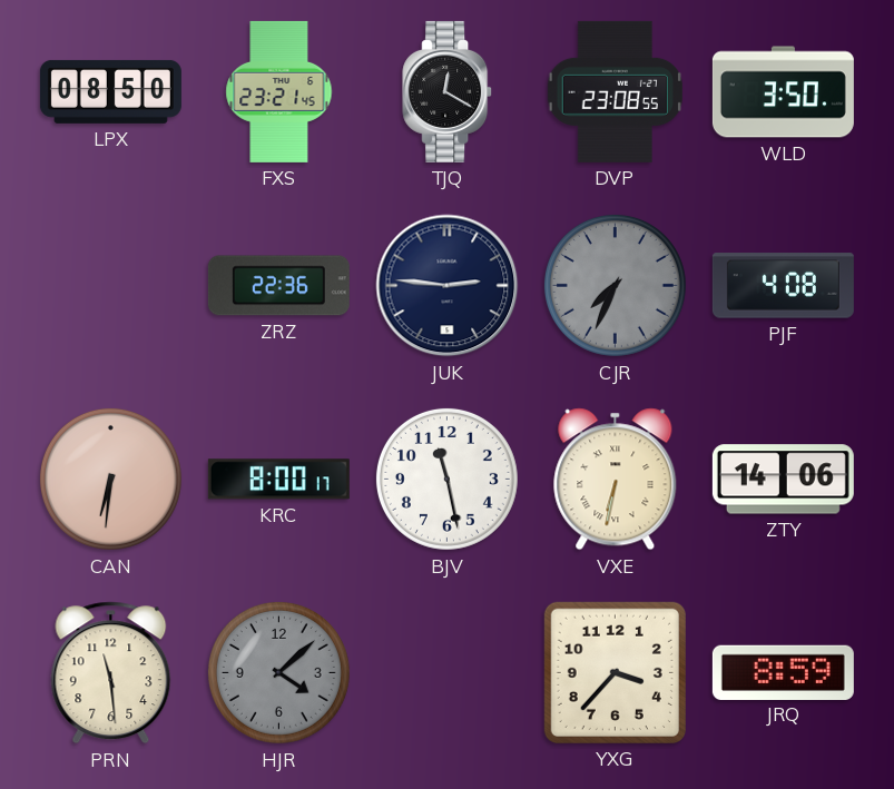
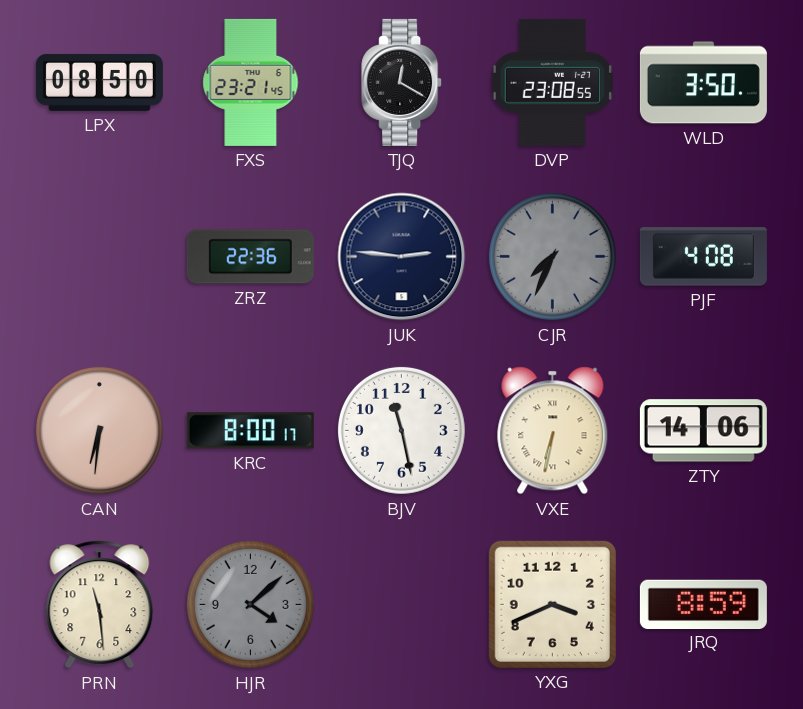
YXG: 3:37 -> 3:41 (552, 604)
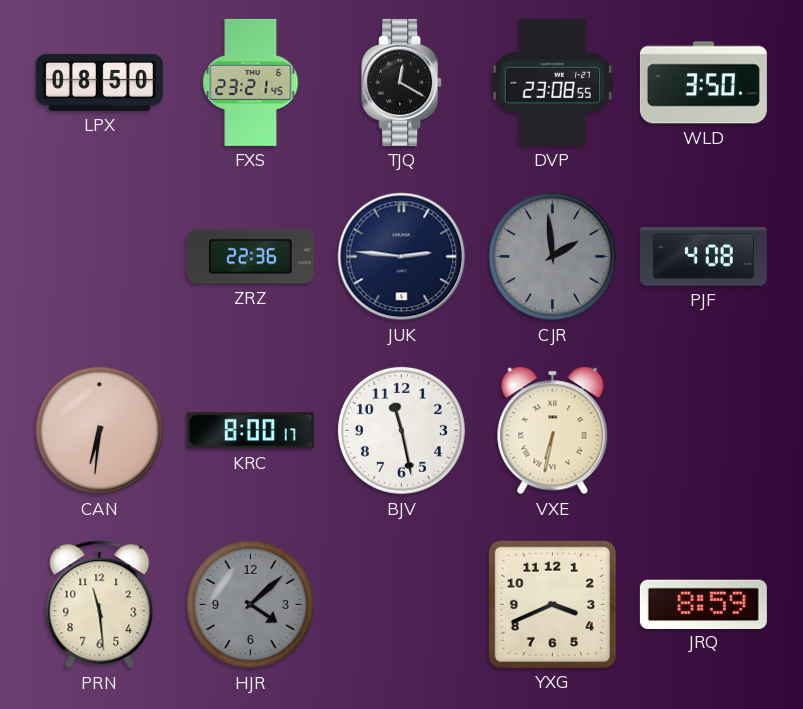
CJR: 7:34 -> 1:59 (552, 256)
ZTY: 14:06 -> none (703, 431)
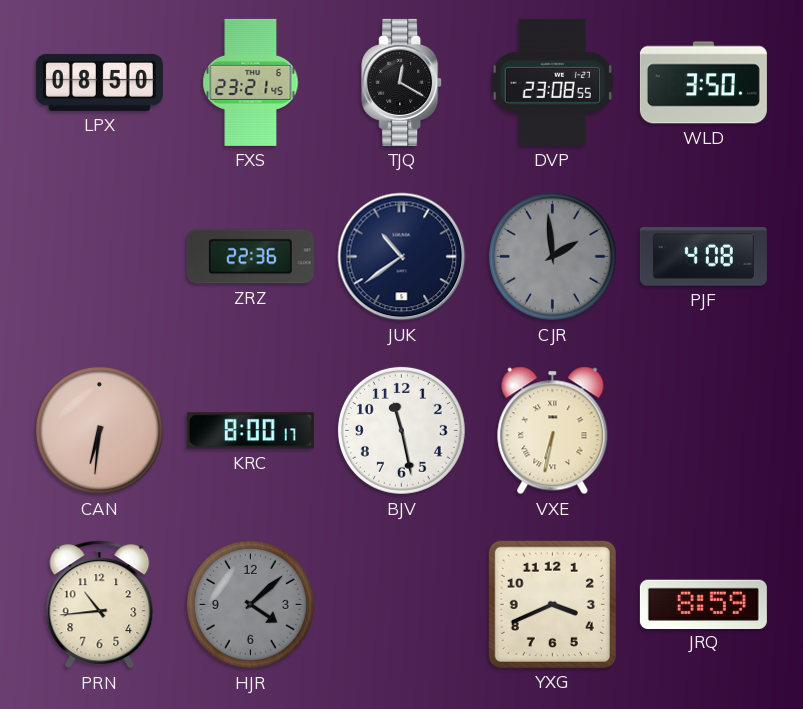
JUK: 2:46 -> 10:39 (402, 257)
PRN: 11:29 -> 10:44 (100, 605)
